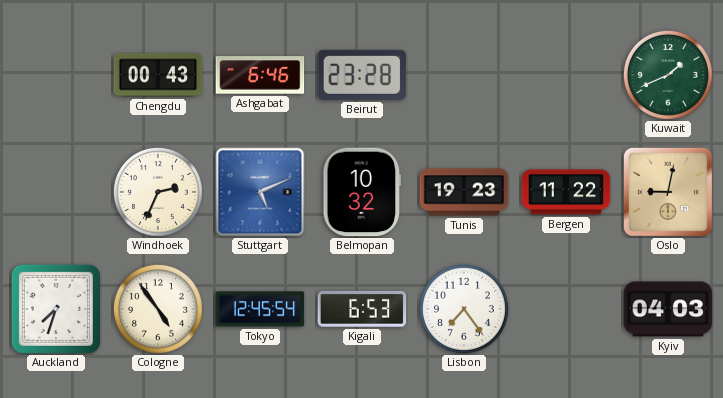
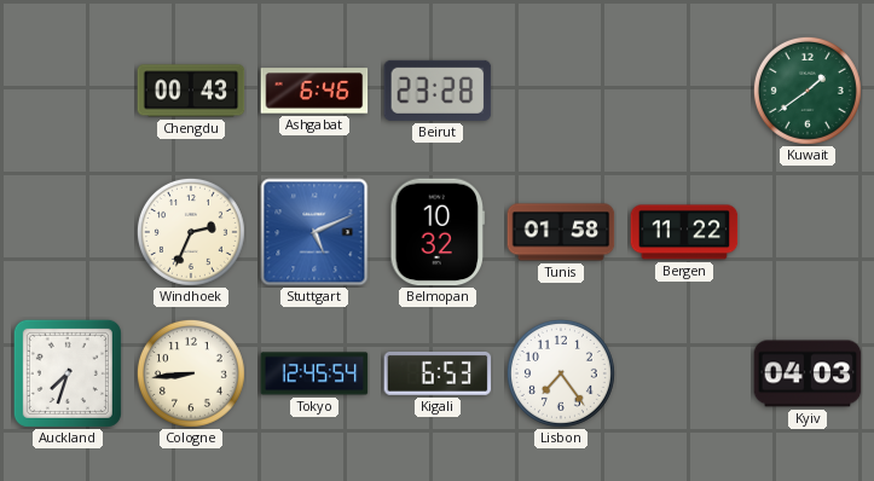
Kuwait: 1:41 -> 1:39 (808, 91)
Tunis: 19:23 -> 01:58 (561, 232)
Oslo: 9:02 -> none (668, 192)
Cologne: 4:54 -> 8:44 (191, 373)
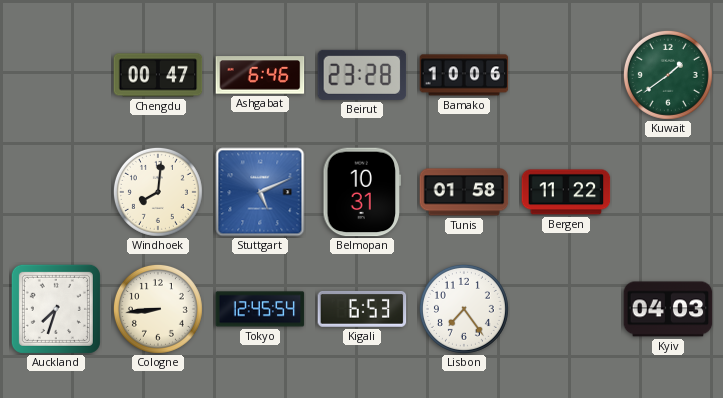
Chengdu: 00:43 -> 00:47 (158, 75)
Bamako: none -> 10:06 (464, 75)
Windhoek: 2:34 -> 8:01 (158, 192)
Belmopan: 10:32 -> 10:31 (362, 192)
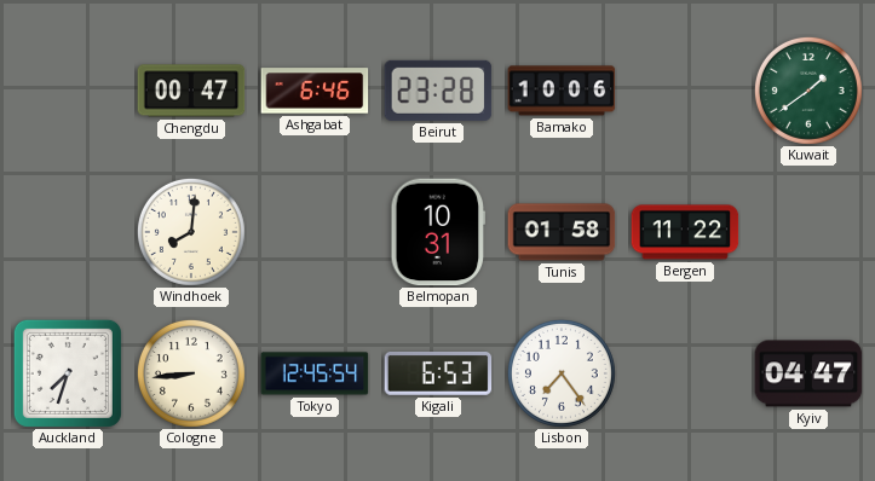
Stuttgart: 5:11 -> none (260, 192)
Kyiv: 04:03 -> 04:47 (808, 373)
